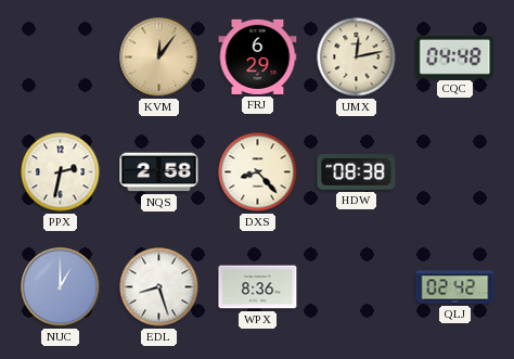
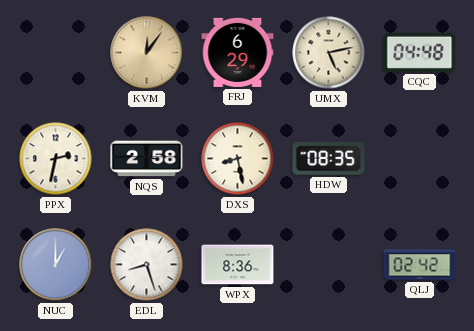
UMX: 12:13 -> 5:13 (329, 53)
DXS: 8:23 -> 8:28 (238, 159)
HDW: 08:38 -> 08:35 (329, 159)
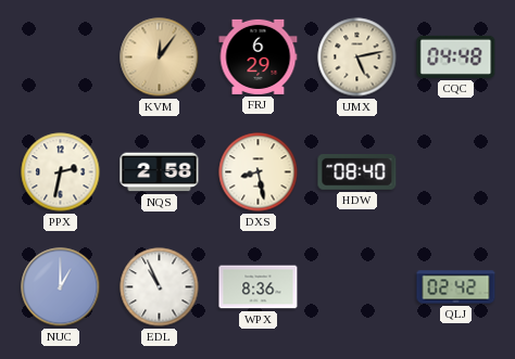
HDW: 08:35 -> 08:40 (357, 172)
EDL: 8:27 -> 10:56 (160, 287)
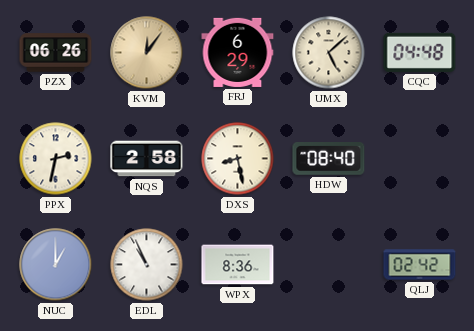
PZX: none -> 06:26 (56, 53)
UMX: 5:13 -> 5:08 (329, 53)
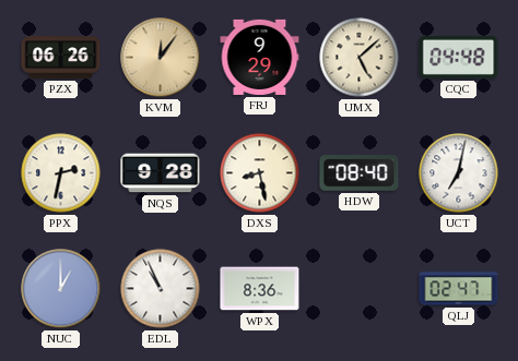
FRJ: 6:29 -> 9:29 (260, 57)
NQS: 2:58 -> 9:28 (161, 173)
UCT: none -> 7:02 (459, 173)
QLJ: 02:42 -> 02:47 (459, 289)
